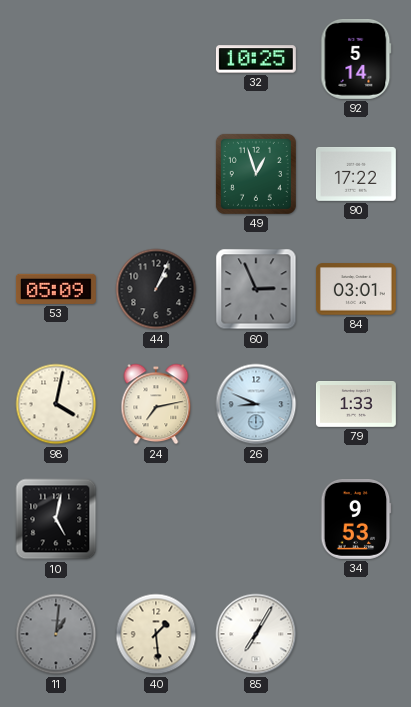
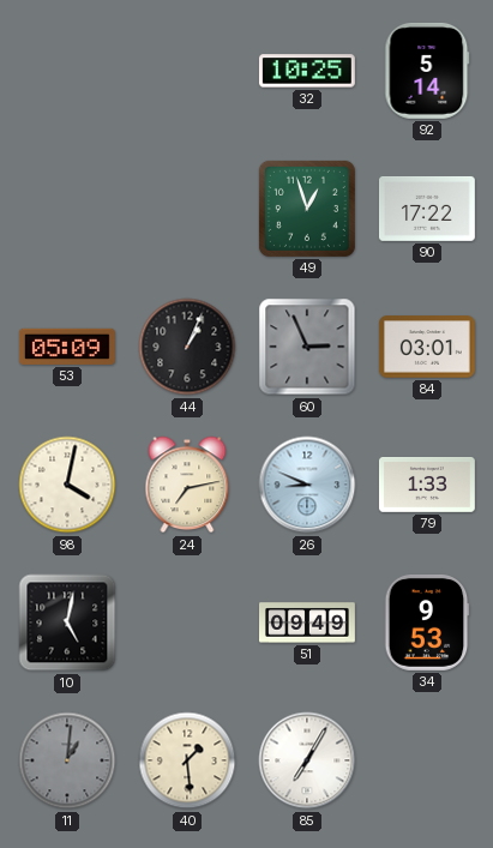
51: none -> 09:49 (308, 623)
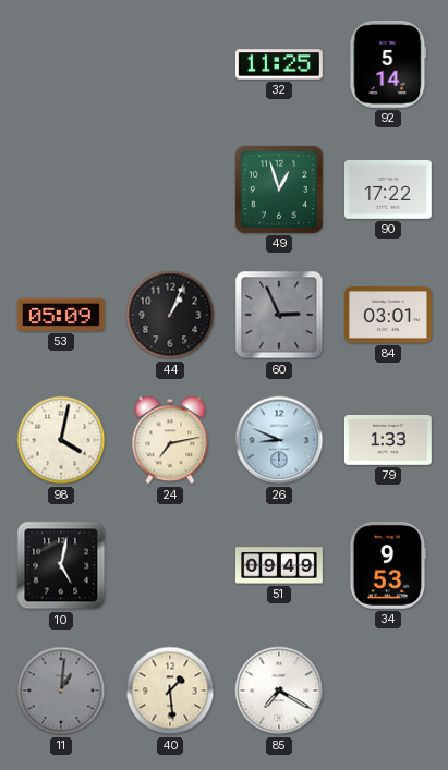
32: 10:25 -> 11:25 (279, 64)
85: 7:05 -> 7:20 (279, 690)
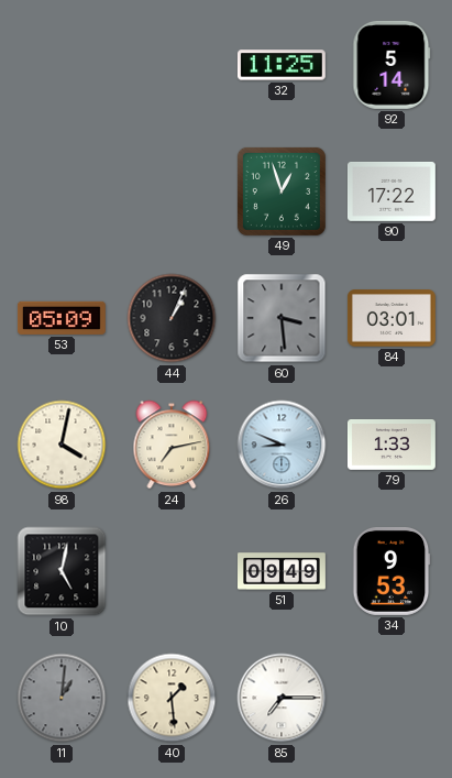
60: 2:56 -> 3:29 (282, 318)
85: 7:20 -> 7:15 (282, 698)
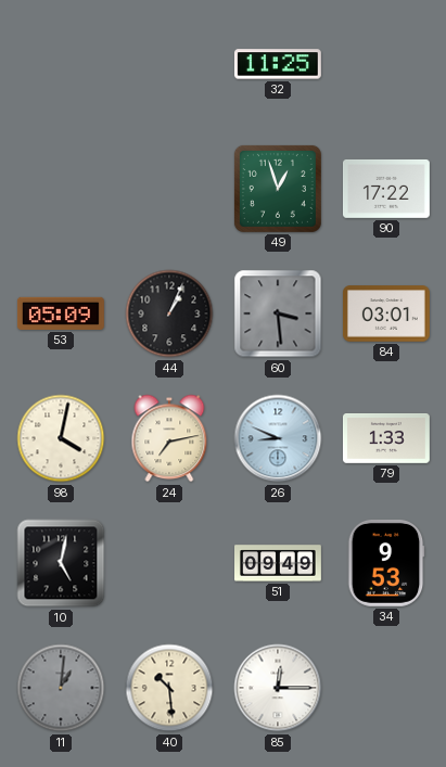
92: 5:14 -> none (392, 65)
40: 1:29 -> 10:29 (169, 688)
85: 7:15 -> 12:15 (278, 688)
